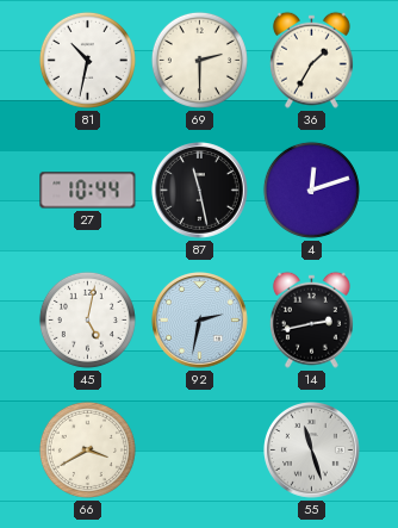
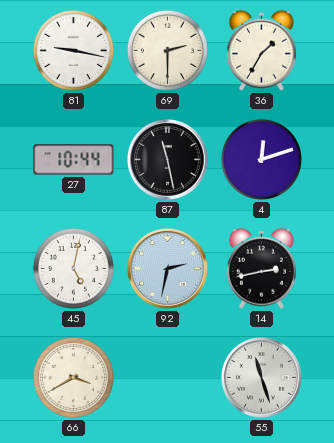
81: 10:32 -> 9:17 (73, 50)
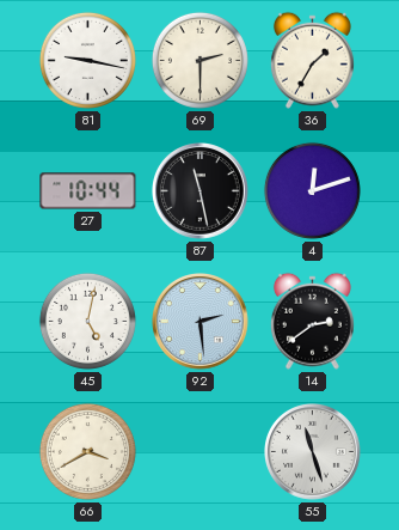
92: 2:32 -> 2:29 (201, 322)
14: 2:43 -> 2:39 (312, 321)
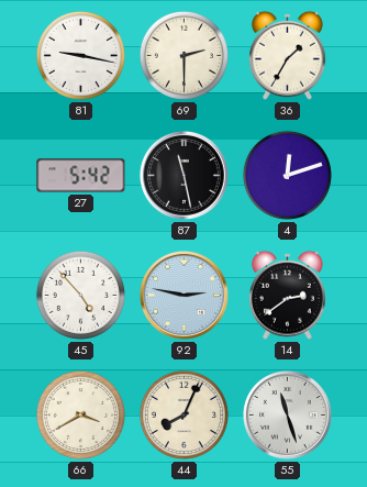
27: 10:44 -> 5:42 (81, 176)
45: 5:02 -> 4:53 (80, 295)
92: 2:29 -> 2:47 (185, 296)
44: none -> 8:04 (183, 414)
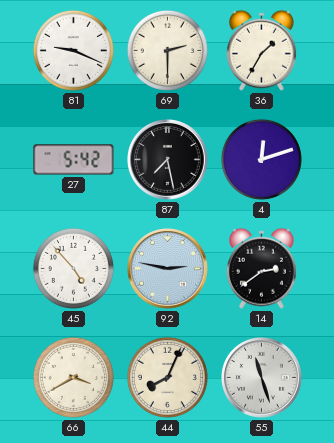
81: 9:17 -> 9:19 (73, 50)
87: 11:28 -> 7:28 (168, 160)
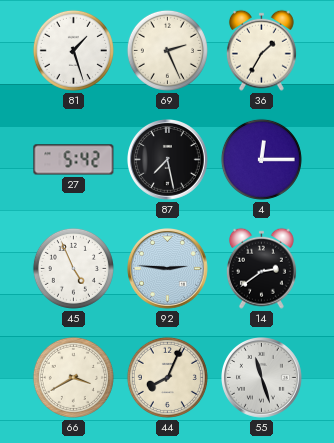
81: 9:19 -> 1:27 (73, 50)
69: 2:30 -> 2:26 (167, 50)
4: 12:12 -> 12:15 (261, 159)
45: 4:53 -> 4:56 (73, 268)
92: 2:47 -> 2:46 (168, 269)
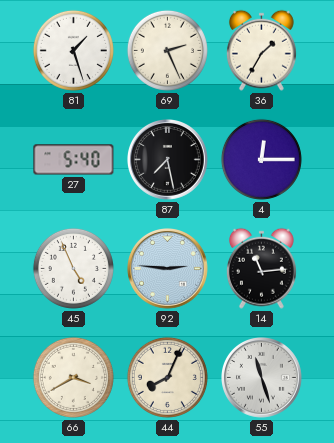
27: 5:42 -> 5:40 (74, 160)
14: 2:39 -> 11:14 (261, 268)
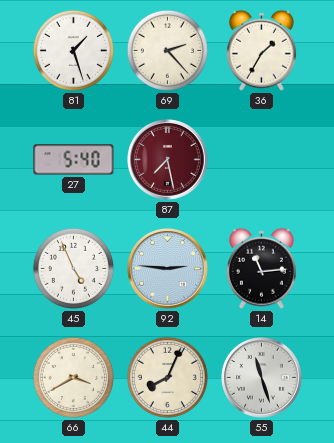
69: 2:26 -> 2:23 (167, 50)
87 dial: black -> burgundy (168, 160)
4: 12:15 -> none (261, 159)
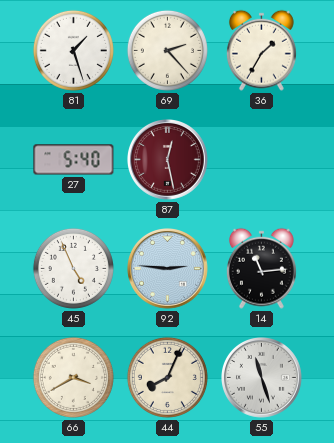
87: 7:28 -> 12:28 (168, 160)
